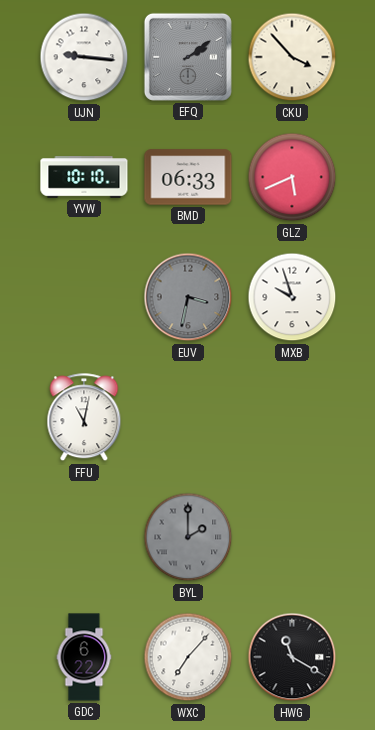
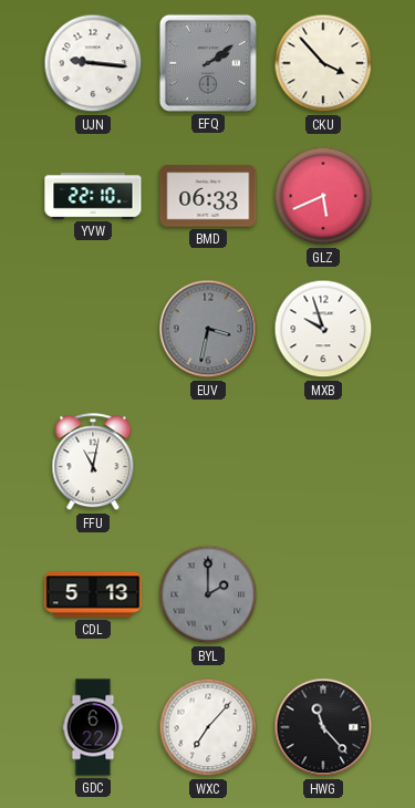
YVW: 10:10 -> 22:10 (93, 196)
CDL: none -> 5:13 (93, 594)
HWG: 11:20 -> 11:23 (323, 727)
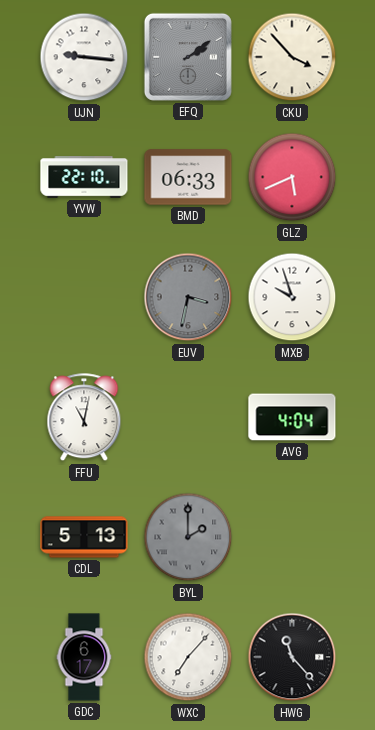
AVG: none -> 4:04 (292, 417)
GDC: 6:22 -> 6:17 (84, 657)
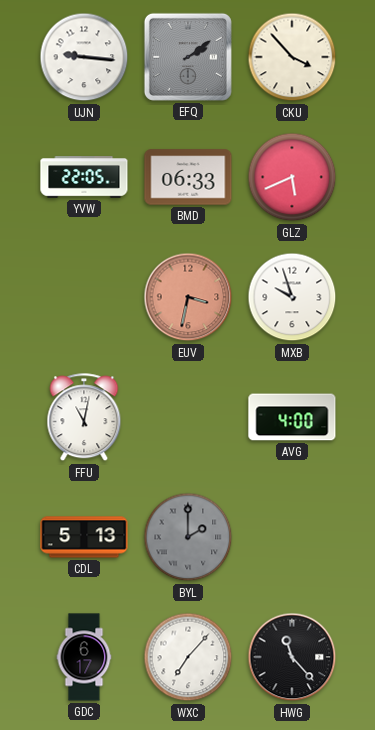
YVW: 22:10 -> 22:05 (84, 177)
EUV dial: grey -> salmon (188, 297)
AVG: 4:04 -> 4:00 (292, 417)
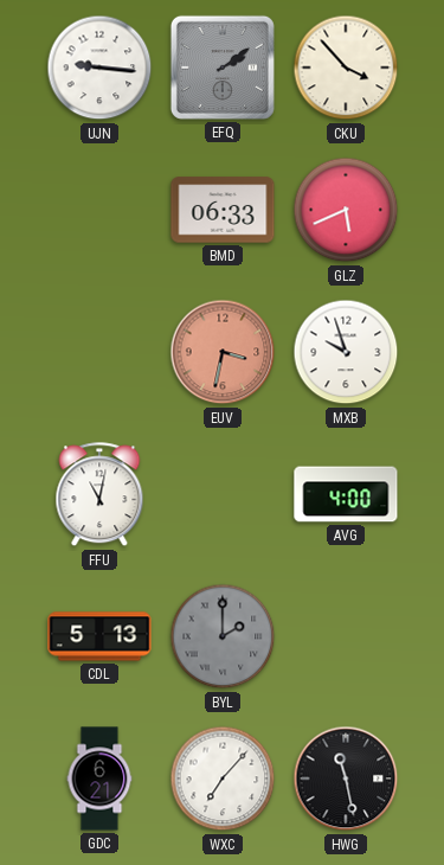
YVW: 22:05 -> none (84, 177)
GDC: 6:17 -> 6:21 (99, 778)
HWG: 11:23 -> 11:28 (346, 778)
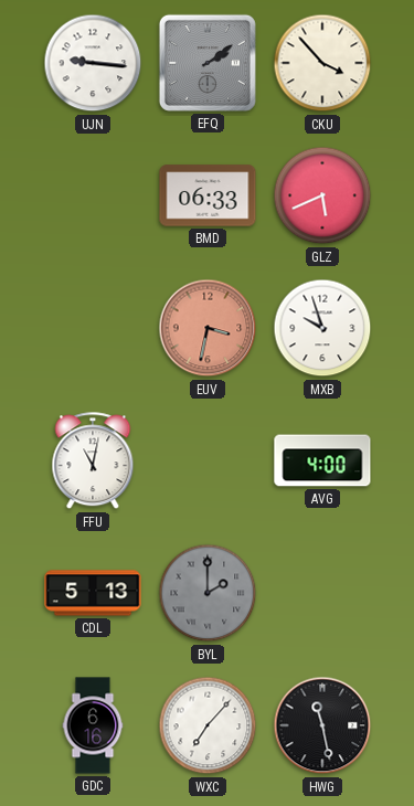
GDC: 6:21 -> 6:16 (93, 725)
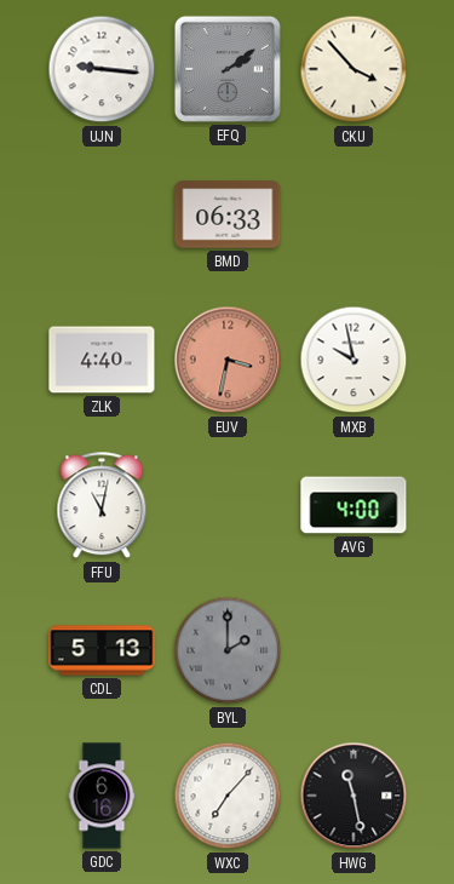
GLZ: 5:41 -> none (322, 195)
ZLK: none -> 4:40 (102, 360)
MXB: 9:57 -> 9:58 (354, 360)
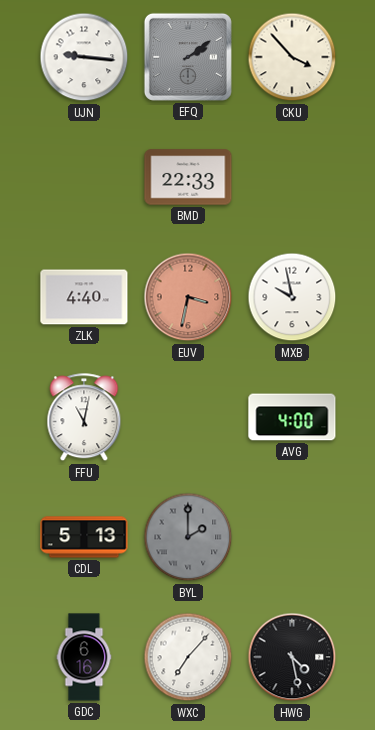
BMD: 06:33 -> 22:33 (188, 177)
HWG: 11:28 -> 4:28 (292, 657)
